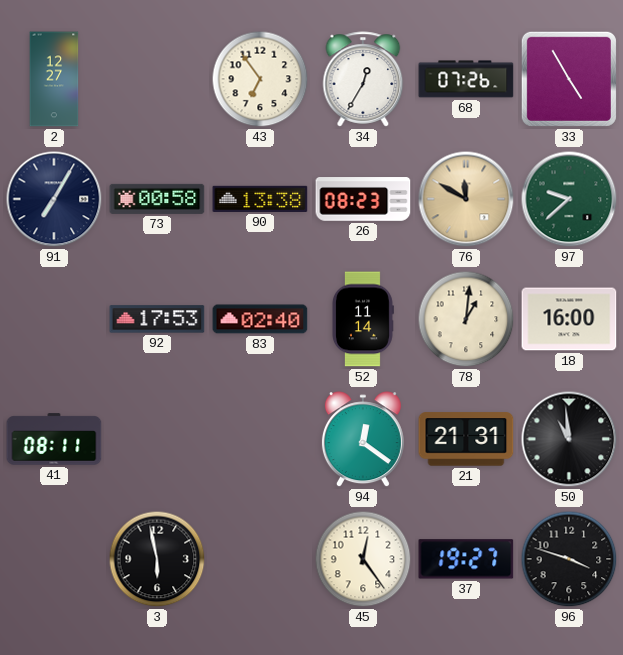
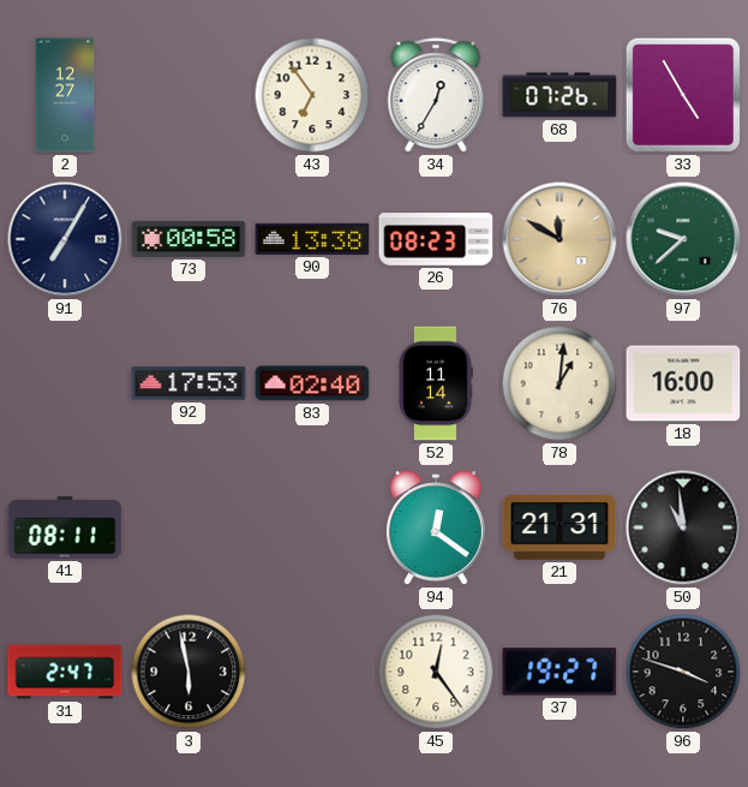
31: none -> 2:47 (65, 672)
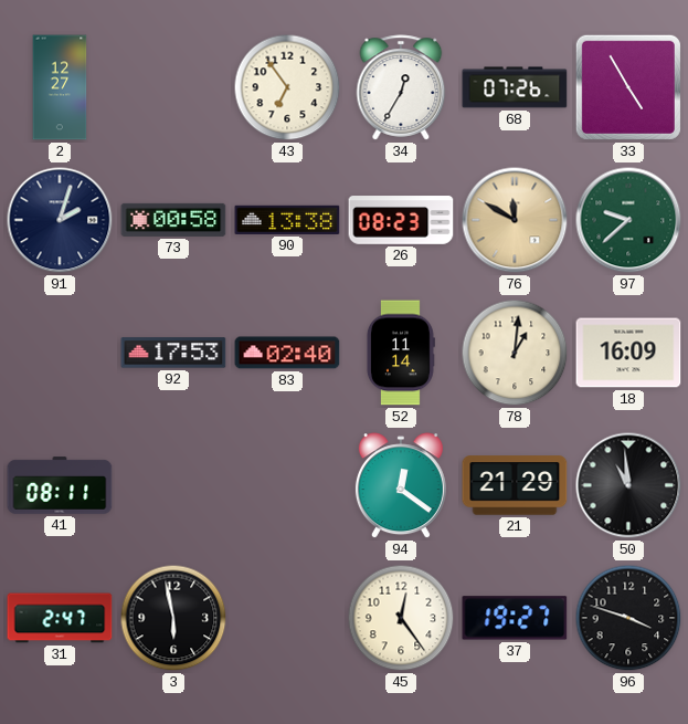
91: 7:05 -> 2:03 (60, 220)
18: 16:00 -> 16:09 (628, 353)
21: 21:31 -> 21:29 (515, 485)
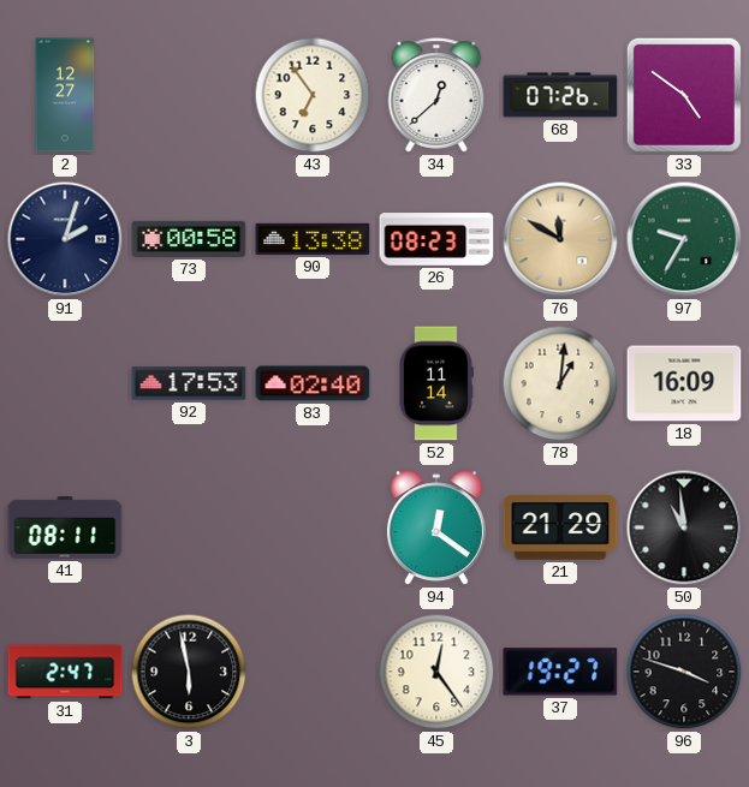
34: 12:35 -> 12:38 (436, 95)
33: 4:55 -> 4:51 (684, 95)
97: 9:38 -> 9:35 (684, 239)
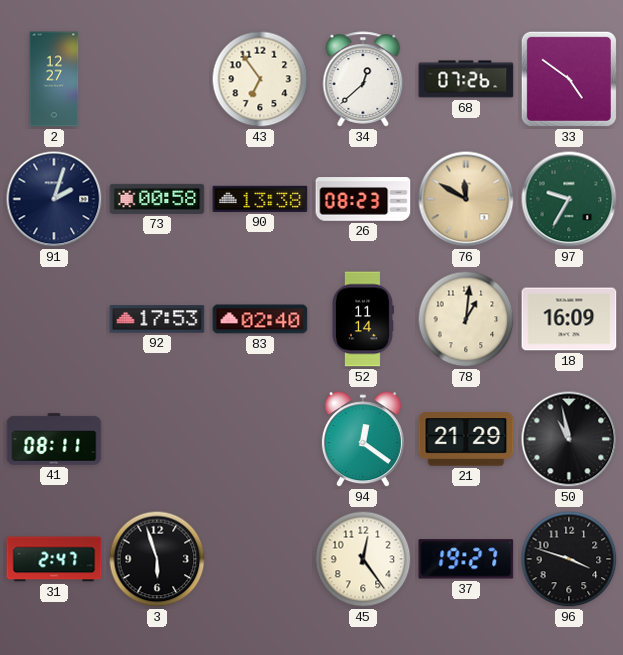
50: 10:59 -> 10:58 (569, 439)
3: 5:58 -> 5:57 (157, 559)
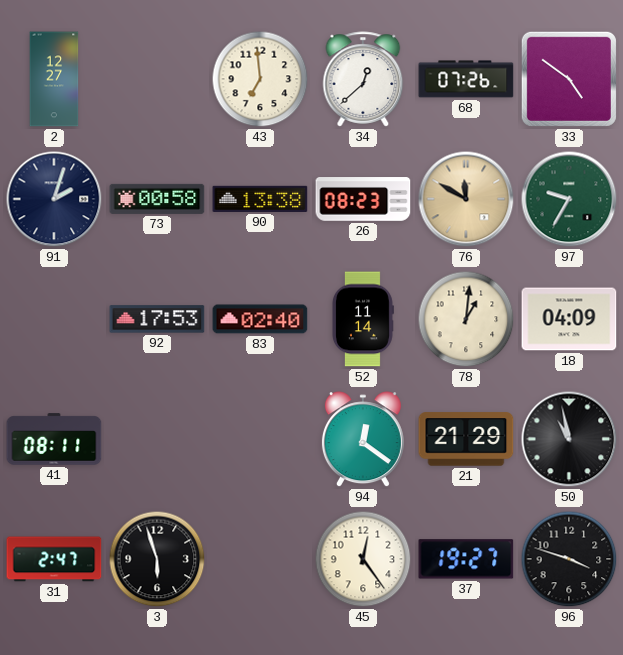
43: 6:54 -> 6:59 (260, 79)
18: 16:09 -> 04:09 (569, 319)
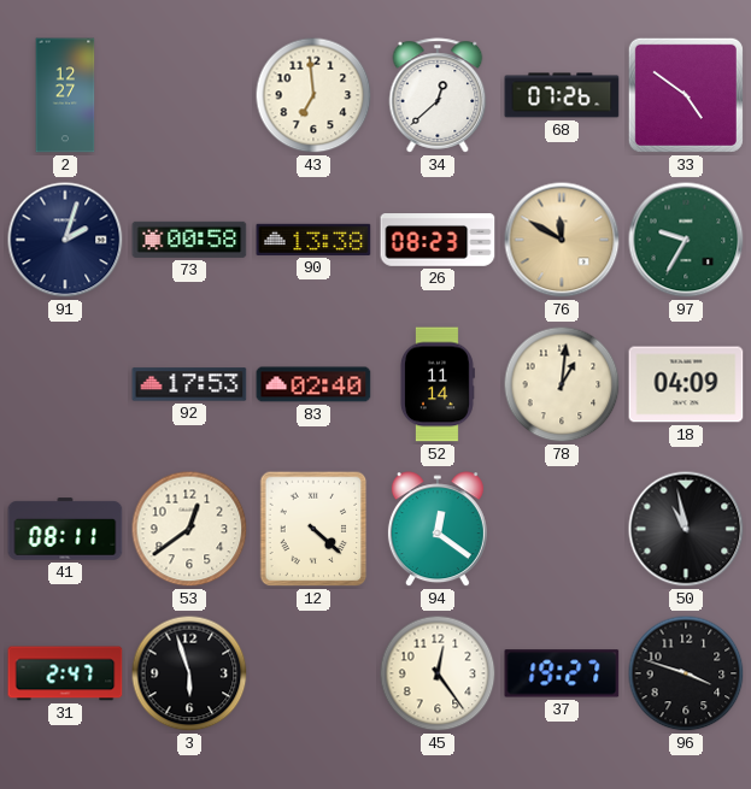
53: none -> 12:39 (189, 529)
12: none -> 4:22 (313, 529)
21: 21:29 -> none (466, 439)
